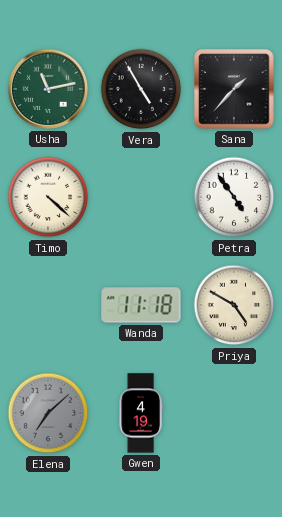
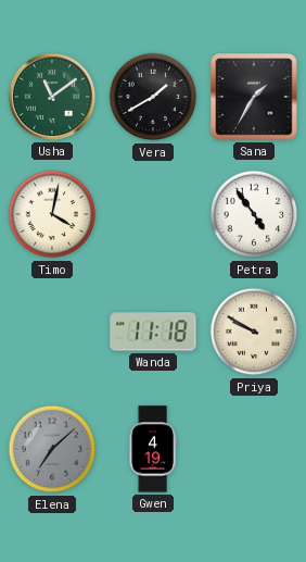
Usha: 11:13 -> 11:09 (52, 97)
Vera: 4:55 -> 1:40 (153, 97)
Sana: 1:37 -> 1:35 (254, 97)
Timo: 4:22 -> 4:02 (52, 214)
Priya: 4:50 -> 9:50 (254, 332)
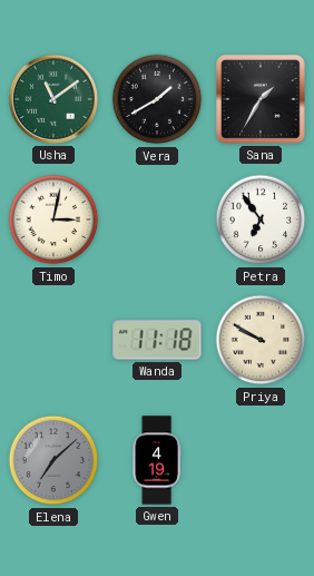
Timo: 4:02 -> 3:02 (53, 219)
Petra: 4:54 -> 6:54 (261, 219)
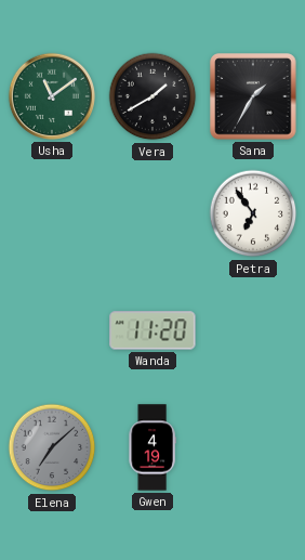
Timo: 3:02 -> none (53, 219)
Wanda: 11:18 -> 11:20 (152, 330)
Priya: 9:50 -> none (261, 340)
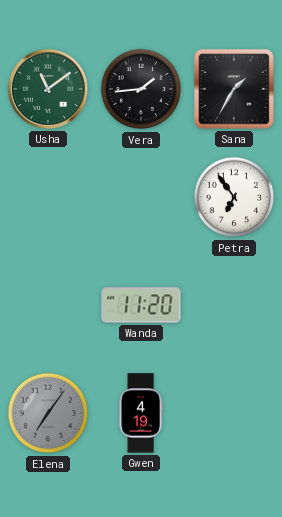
Vera: 1:40 -> 1:44 (141, 89)
Elena: 7:08 -> 7:06 (48, 413)
